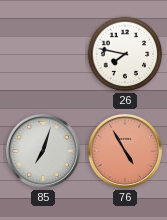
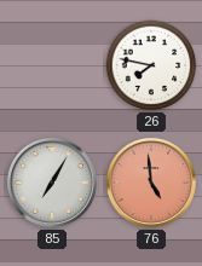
85: 7:03 -> 7:05 (52, 183)
76: 4:55 -> 4:59 (151, 183)
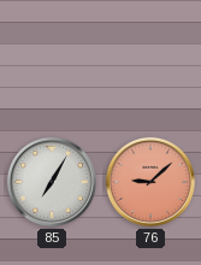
26: 7:47 -> none (151, 65)
76: 4:59 -> 9:08 (150, 182)
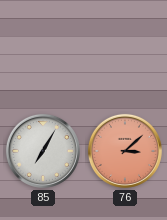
76: 9:08 -> 3:08 (125, 151)
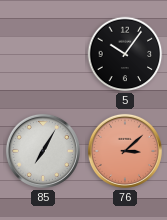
5: none -> 10:06 (125, 54)
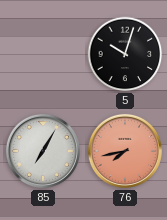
5: 10:06 -> 10:03 (125, 54)
76: 3:08 -> 7:43 (125, 151)
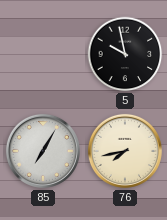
5: 10:03 -> 9:58 (125, 54)
76 dial: salmon -> cream (125, 151)
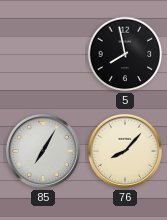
5: 9:58 -> 7:58 (125, 54)
76: 7:43 -> 8:07 (125, 151)
